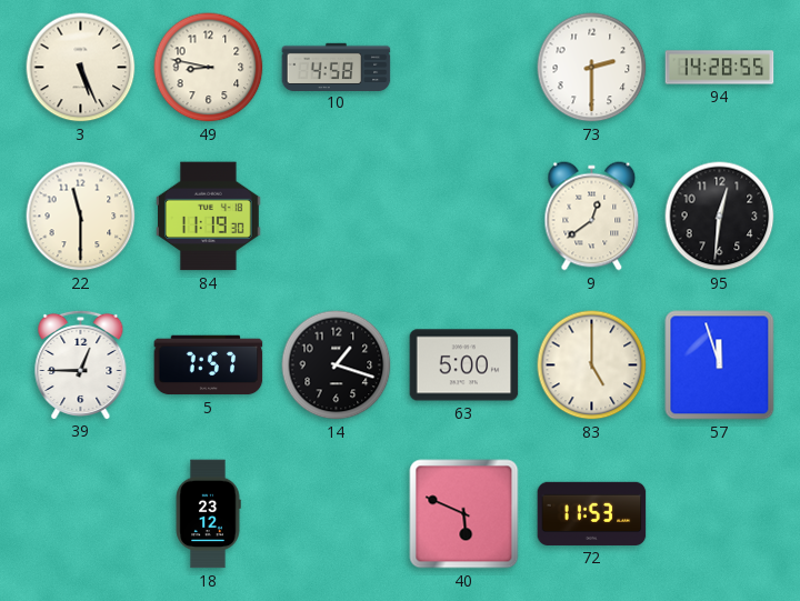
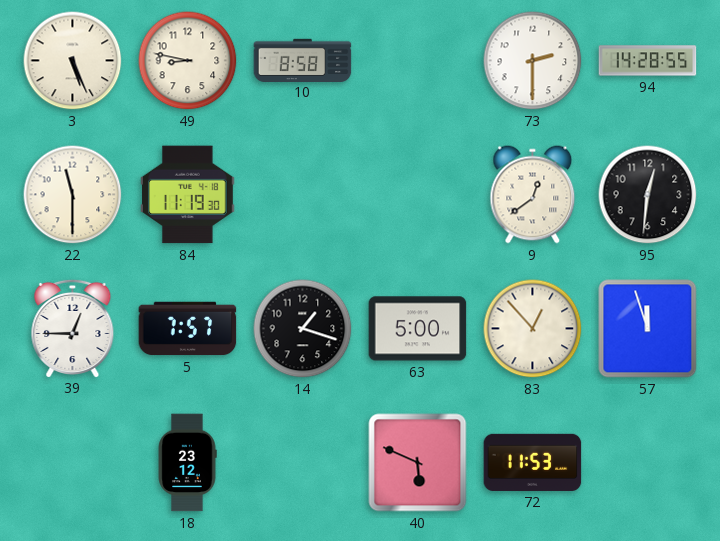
10: 4:58 -> 8:58 (303, 60)
83: 5:00 -> 12:53 (533, 329)
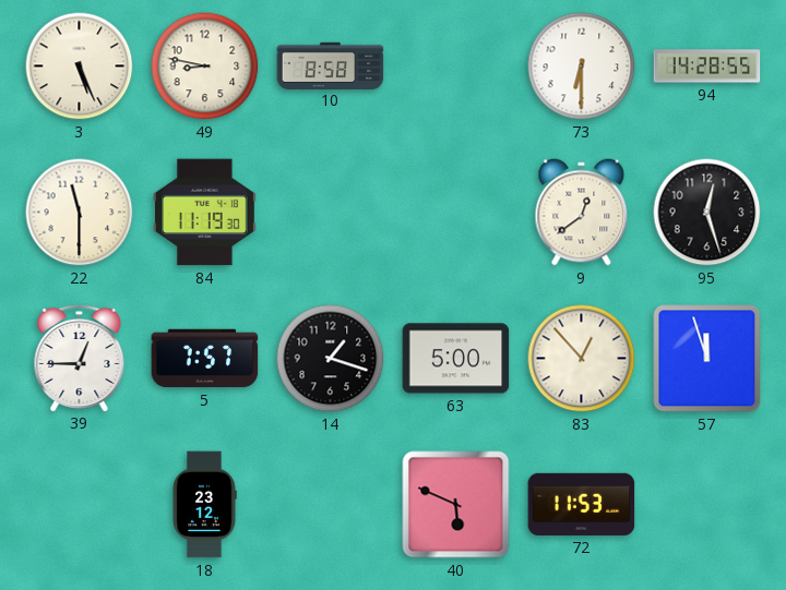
73: 2:30 -> 6:30 (582, 67)
95: 12:31 -> 12:27 (707, 213)
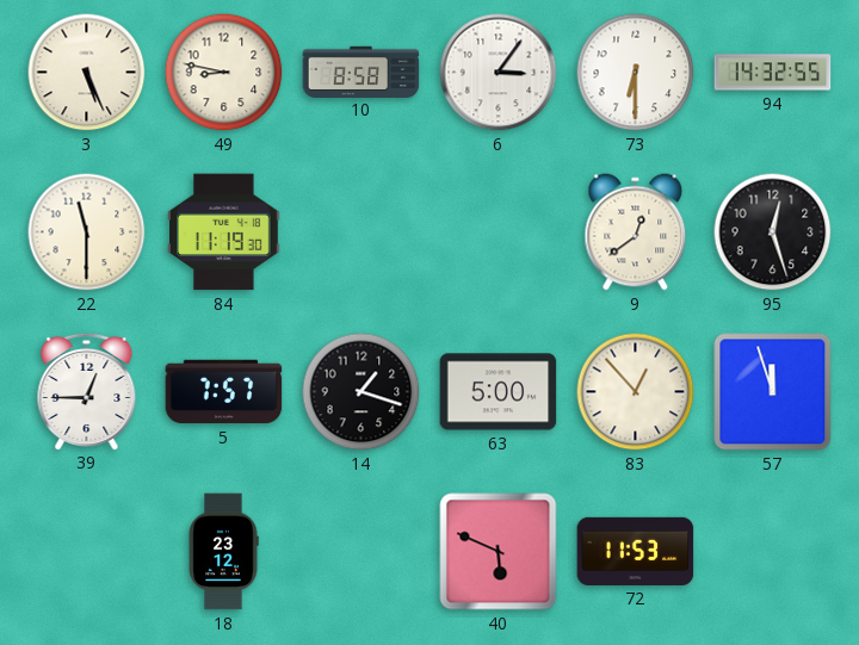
6: none -> 3:06 (499, 73)
94: 14:28 -> 14:32 (773, 73)
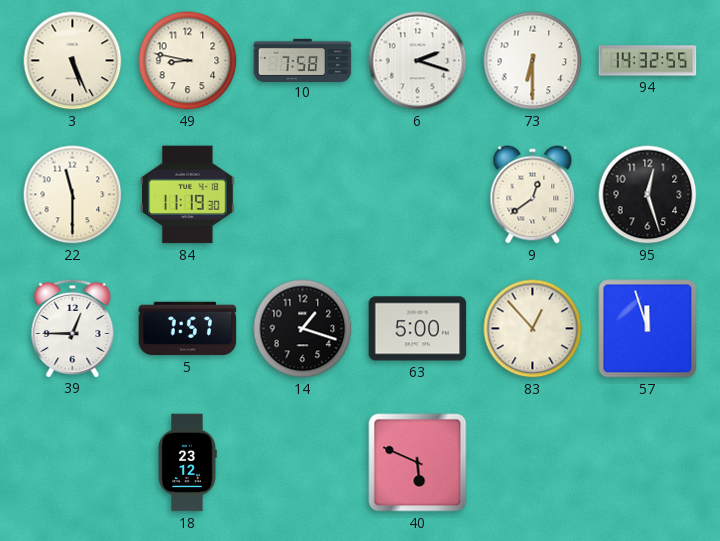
10: 8:58 -> 7:58 (303, 60)
6: 3:06 -> 2:18 (418, 61)
72: 11:53 -> none (636, 551)
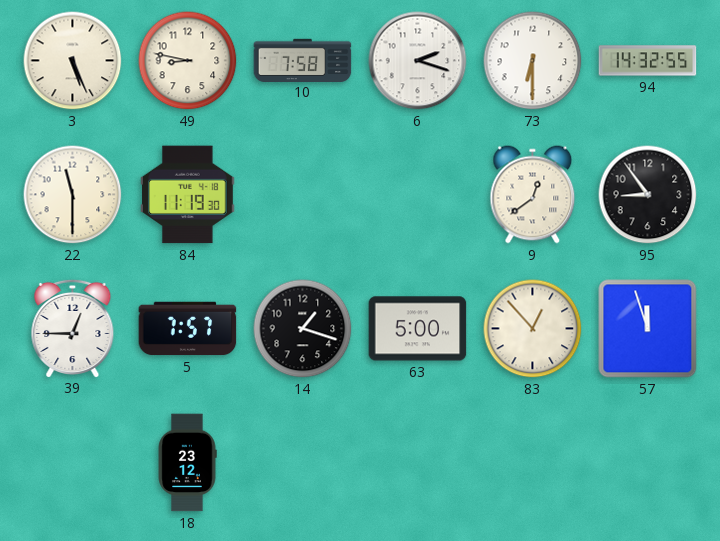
95: 12:27 -> 8:54 (648, 195)
40: 5:49 -> none (418, 463)
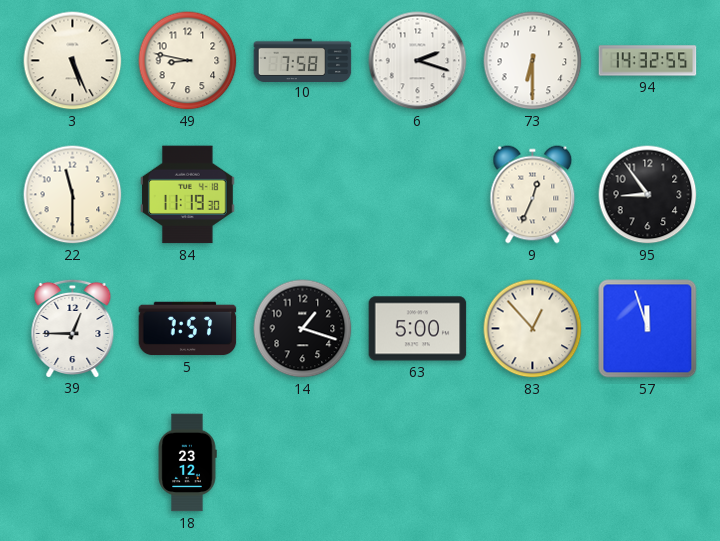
9: 12:39 -> 12:34 (533, 195)
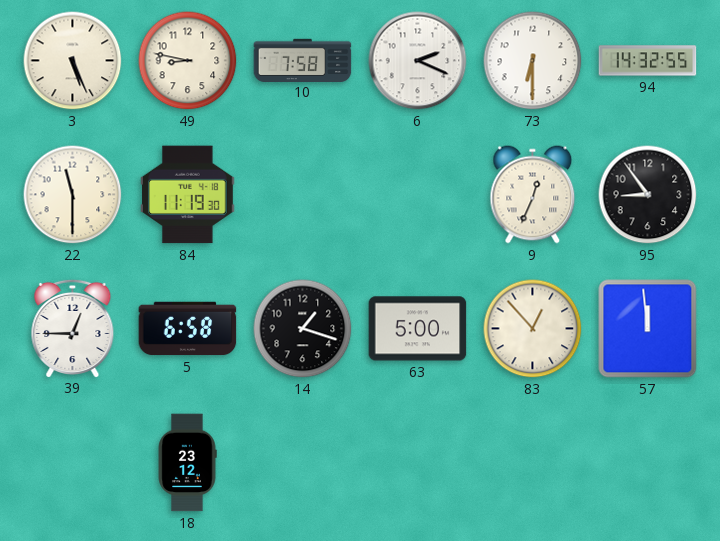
6: 2:18 -> 2:19 (418, 61)
5: 7:57 -> 6:58 (188, 329)
57: 11:57 -> 11:59 (648, 329)
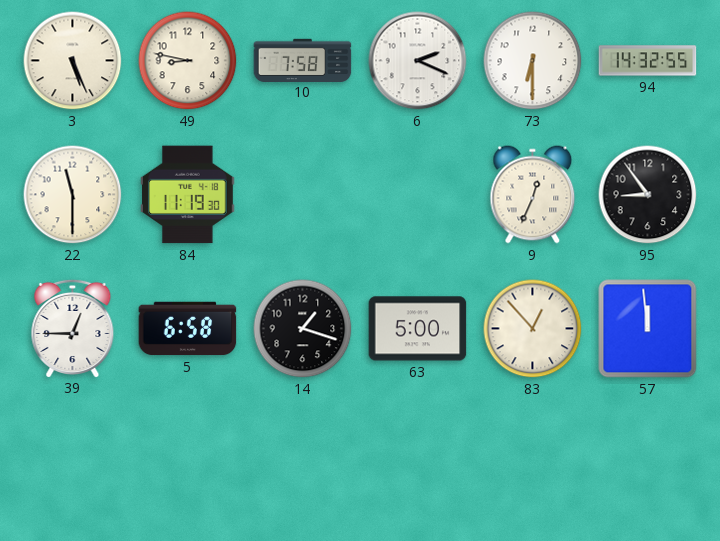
18: 23:12 -> none (187, 463)
